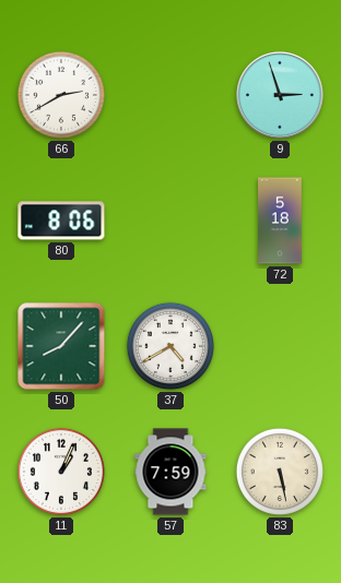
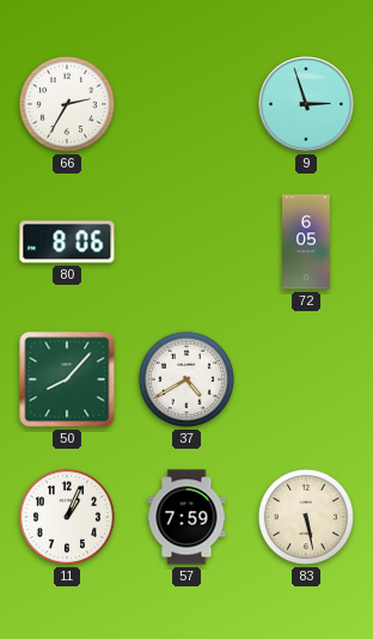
66: 2:40 -> 2:35 (67, 104)
72: 5:18 -> 6:05 (306, 242)
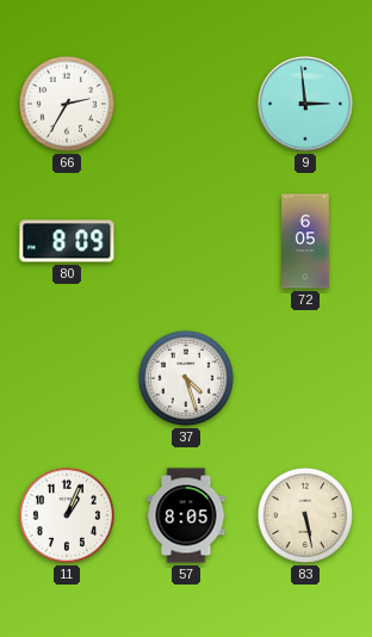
9: 2:57 -> 2:59 (306, 105)
80: 8:06 -> 8:09 (67, 241)
50: 8:07 -> none (67, 379)
37: 4:40 -> 4:27 (186, 378)
57: 7:59 -> 8:05 (186, 515)
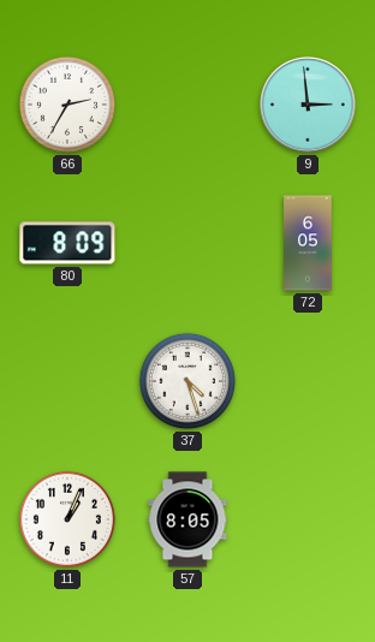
83: 5:28 -> none (305, 515)
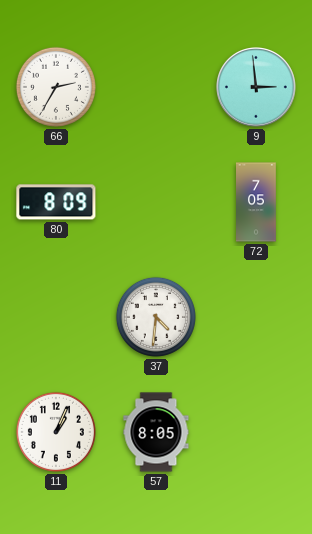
72: 6:05 -> 7:05 (256, 202)
37: 4:27 -> 4:31 (156, 317)
